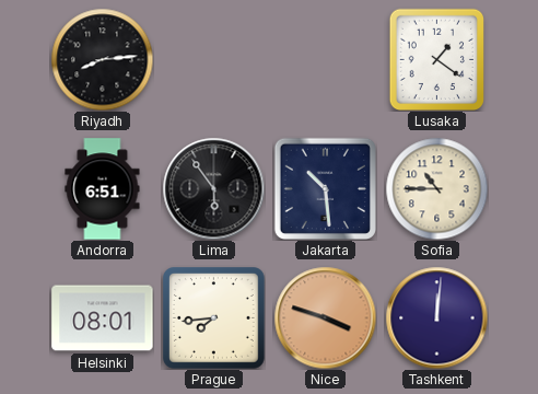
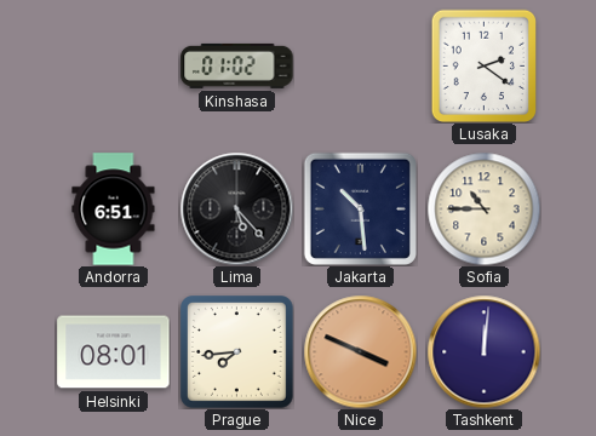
Riyadh: 8:14 -> none (102, 59)
Kinshasa: none -> 01:02 (237, 65)
Lusaka: 1:21 -> 2:21 (483, 65)
Lima: 5:54 -> 5:23 (236, 208)
Nice: 3:48 -> 3:49 (360, 351)
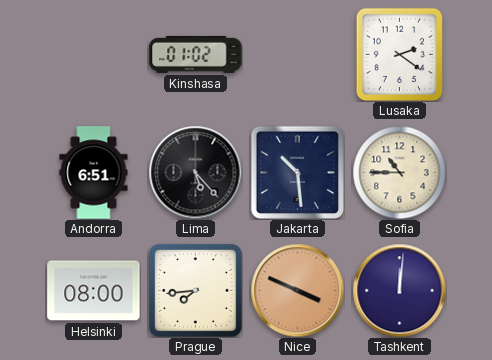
Helsinki: 08:01 -> 08:00 (94, 291)
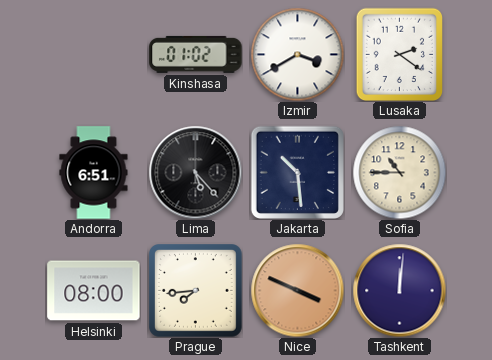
Izmir: none -> 3:40 (297, 54)
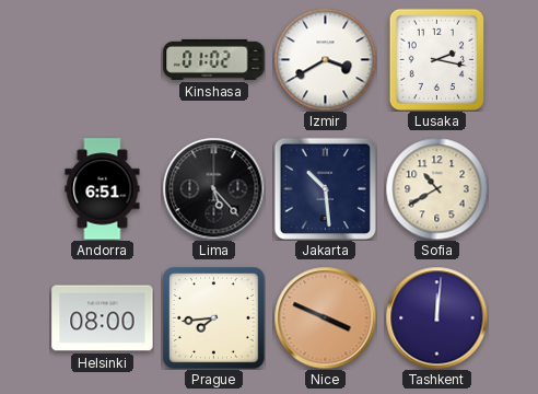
Lusaka: 2:21 -> 2:17 (436, 59)
Sofia: 10:45 -> 10:40 (436, 188)
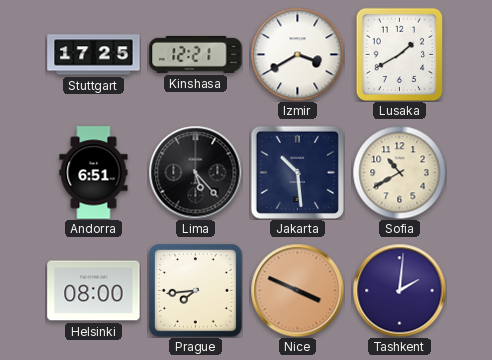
Stuttgart: none -> 17:25 (94, 55)
Kinshasa: 01:02 -> 12:21 (196, 54)
Lusaka: 2:17 -> 1:40 (399, 54)
Tashkent: 12:01 -> 2:01 (399, 290)
